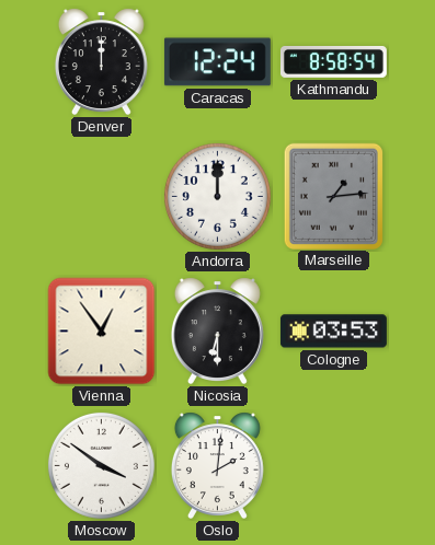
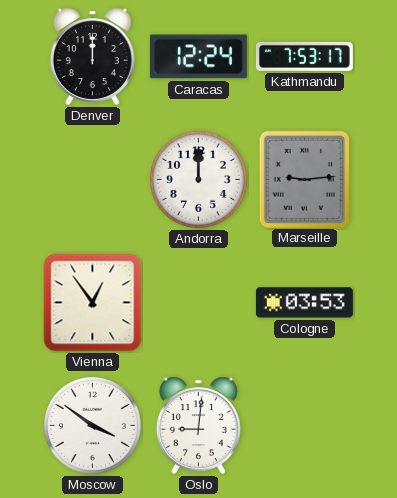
Kathmandu: 8:58 -> 7:53 (304, 56)
Marseille: 1:14 -> 9:14 (304, 179)
Nicosia: 6:30 -> none (217, 331)
Oslo: 2:01 -> 9:01 (198, 425)
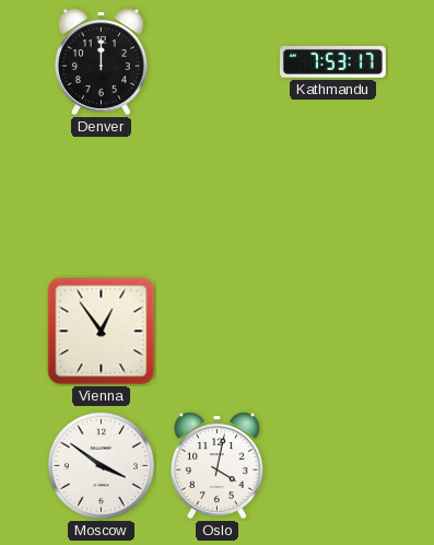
Caracas: 12:24 -> none (198, 57)
Andorra: 12:00 -> none (198, 179)
Marseille: 9:14 -> none (304, 179)
Cologne: 03:53 -> none (304, 303)
Oslo: 9:01 -> 4:02 (216, 465)
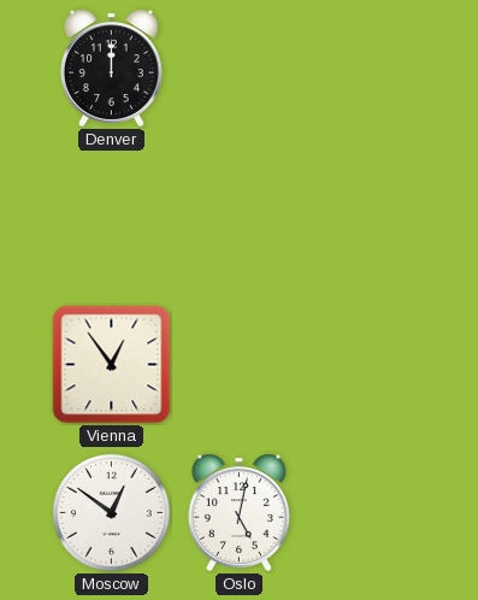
Kathmandu: 7:53 -> none (332, 61)
Moscow: 3:51 -> 12:51 (111, 512)
Oslo: 4:02 -> 5:02 (238, 512)
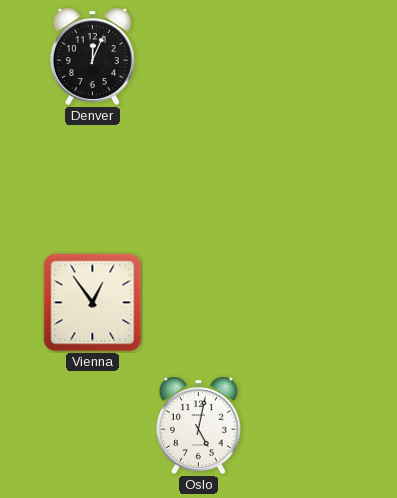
Denver: 12:00 -> 12:04 (92, 56)
Moscow: 12:51 -> none (111, 512)
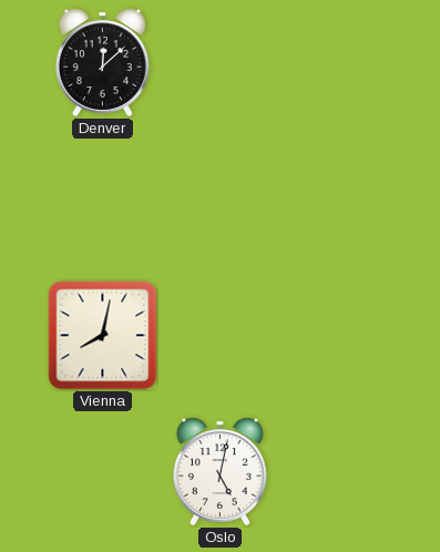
Denver: 12:04 -> 12:08 (102, 62)
Vienna: 12:54 -> 8:02 (103, 336)
